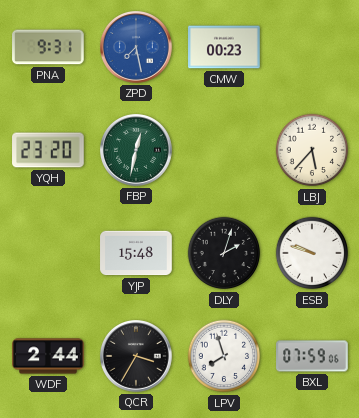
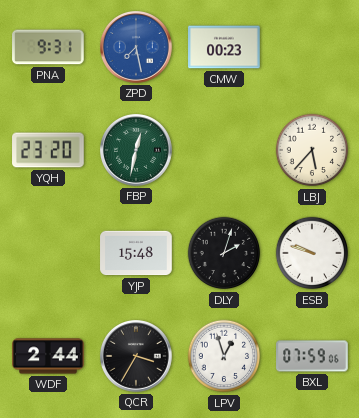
LPV: 7:57 -> 12:57 (224, 356)
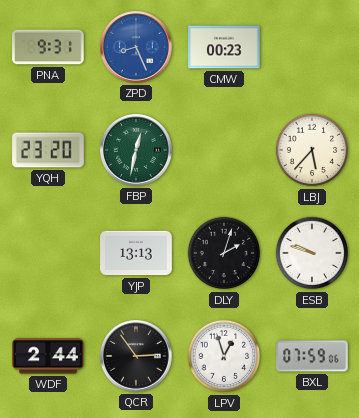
ZPD: 7:28 -> 8:26 (137, 48)
YJP: 15:48 -> 13:13 (136, 253)
QCR: 3:35 -> 2:54 (137, 357)
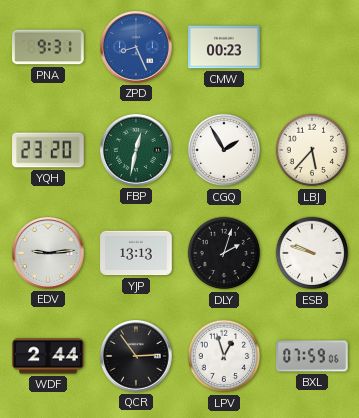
CGQ: none -> 1:55 (224, 150)
EDV: none -> 9:14 (49, 254)
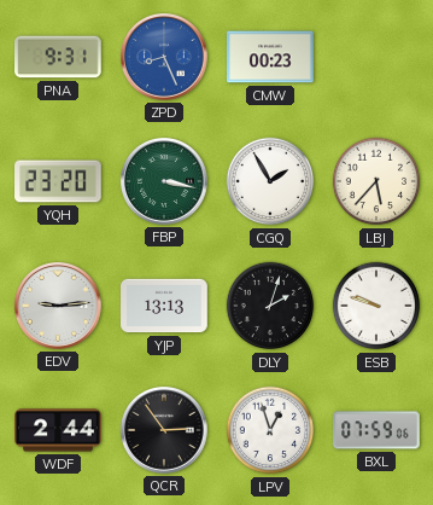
FBP: 12:32 -> 3:17 (165, 182)
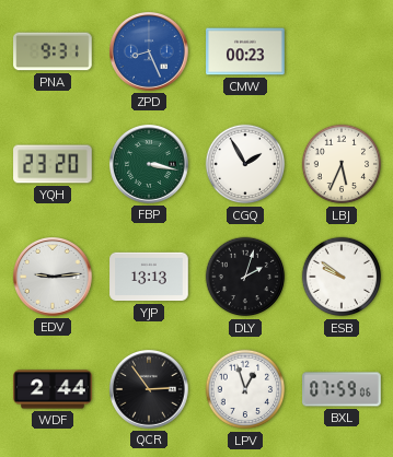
LBJ: 5:37 -> 5:34 (342, 164)
ESB: 9:48 -> 9:51 (342, 277)
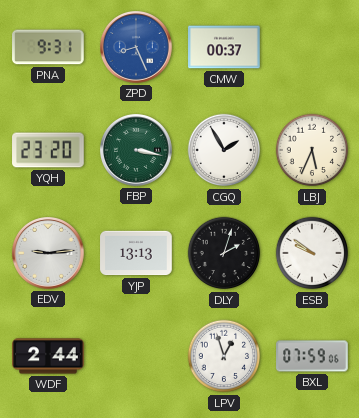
CMW: 00:23 -> 00:37 (224, 47)
QCR: 2:54 -> none (150, 390)
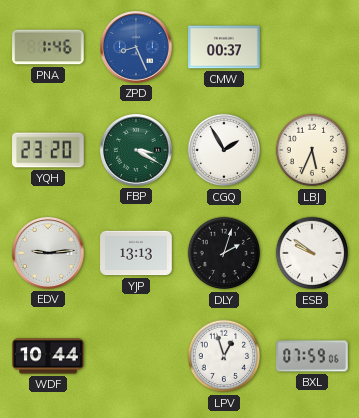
PNA: 9:31 -> 1:46 (48, 47)
FBP: 3:17 -> 3:20 (137, 151)
WDF: 2:44 -> 10:44 (48, 356)
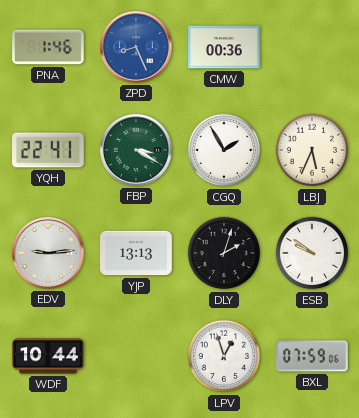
CMW: 00:37 -> 00:36 (224, 47)
YQH: 23:20 -> 22:41 (48, 150)
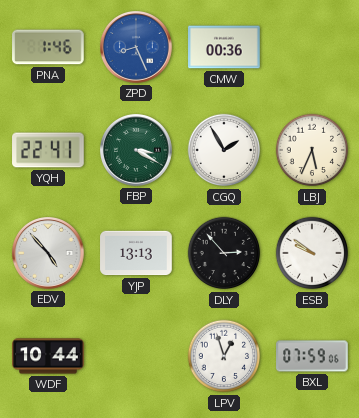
EDV: 9:14 -> 4:53 (49, 254)
DLY: 2:03 -> 2:53 (224, 253)
